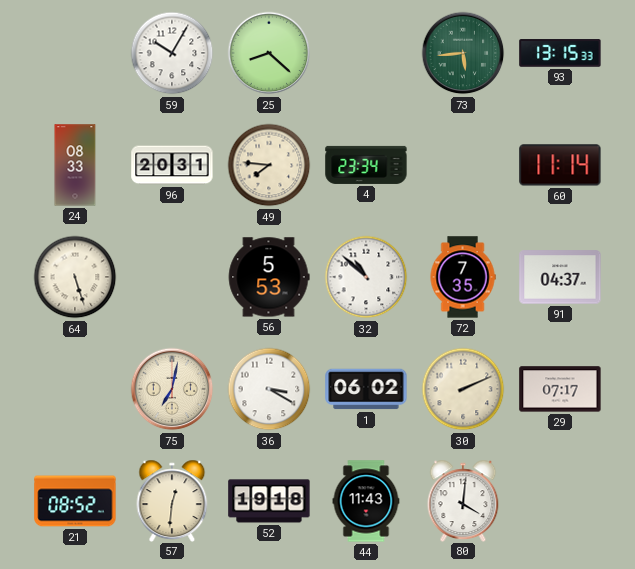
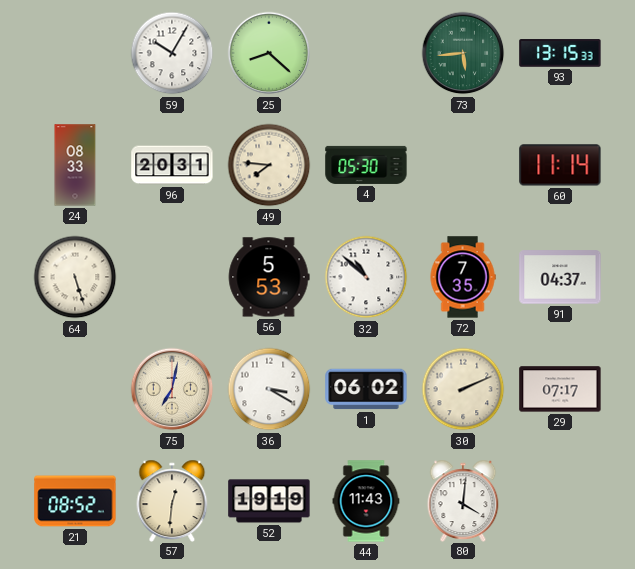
4: 23:34 -> 05:30 (366, 165)
52: 19:18 -> 19:19 (269, 501)
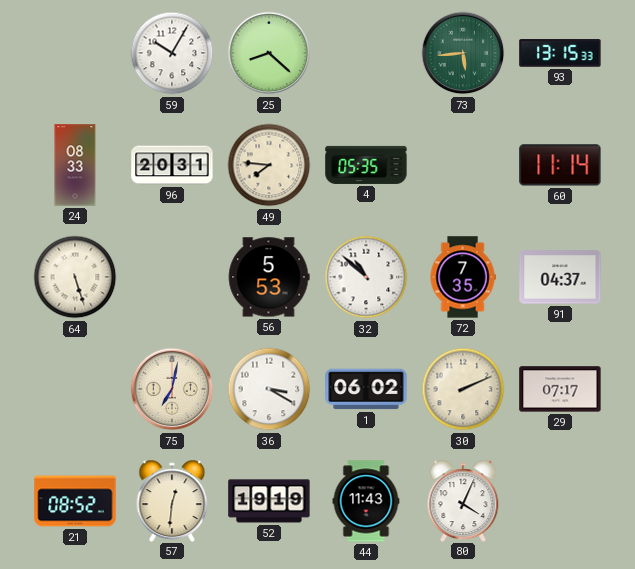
4: 05:30 -> 05:35 (366, 165)
80: 4:01 -> 4:04 (463, 500)
